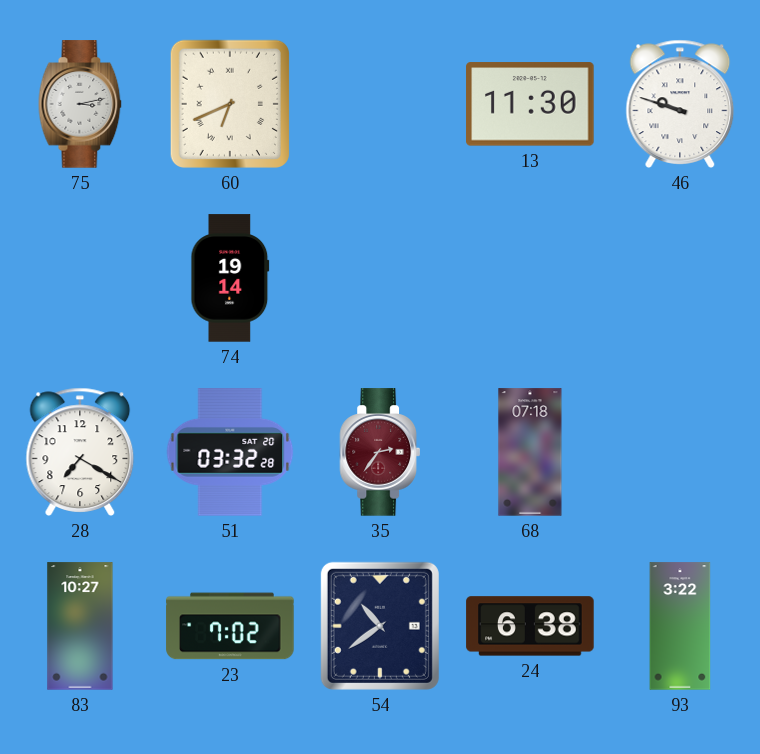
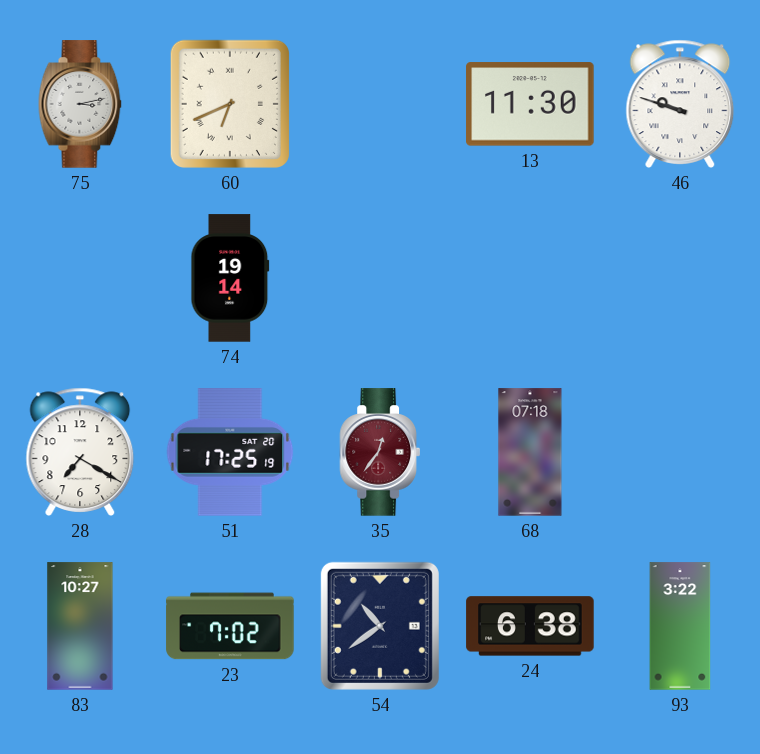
51: 03:32 -> 17:25 (230, 452)
35: 2:36 -> 12:36 (379, 452)
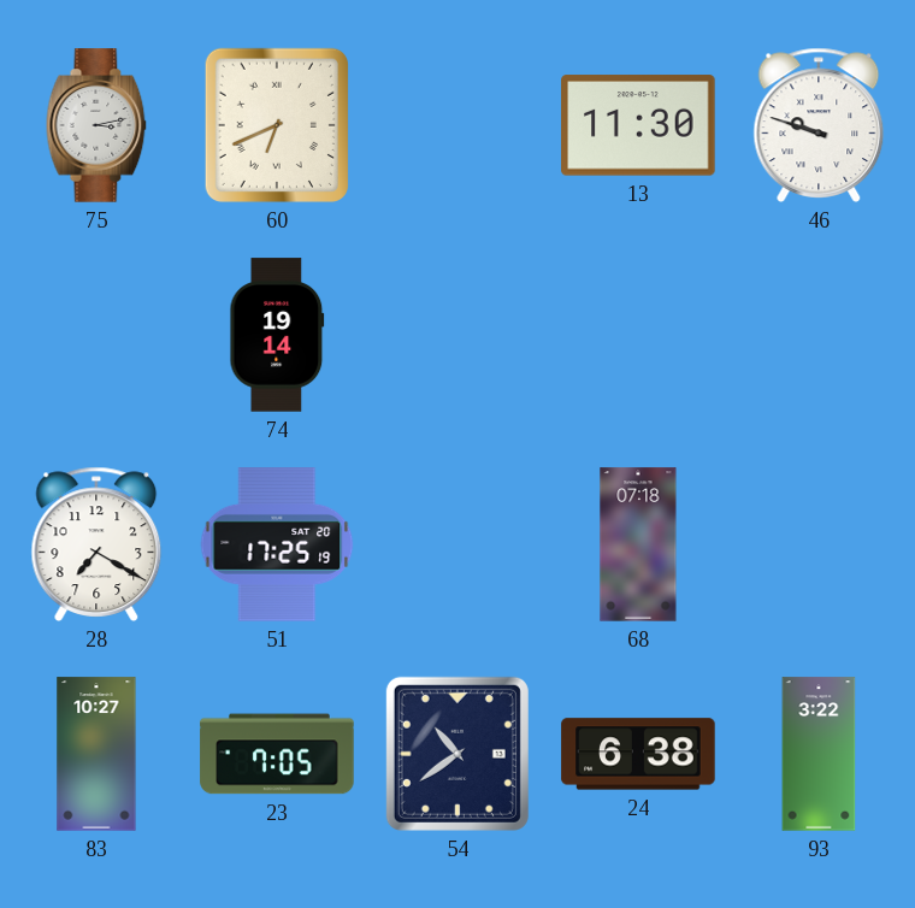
35: 12:36 -> none (379, 452)
23: 7:02 -> 7:05 (277, 754)
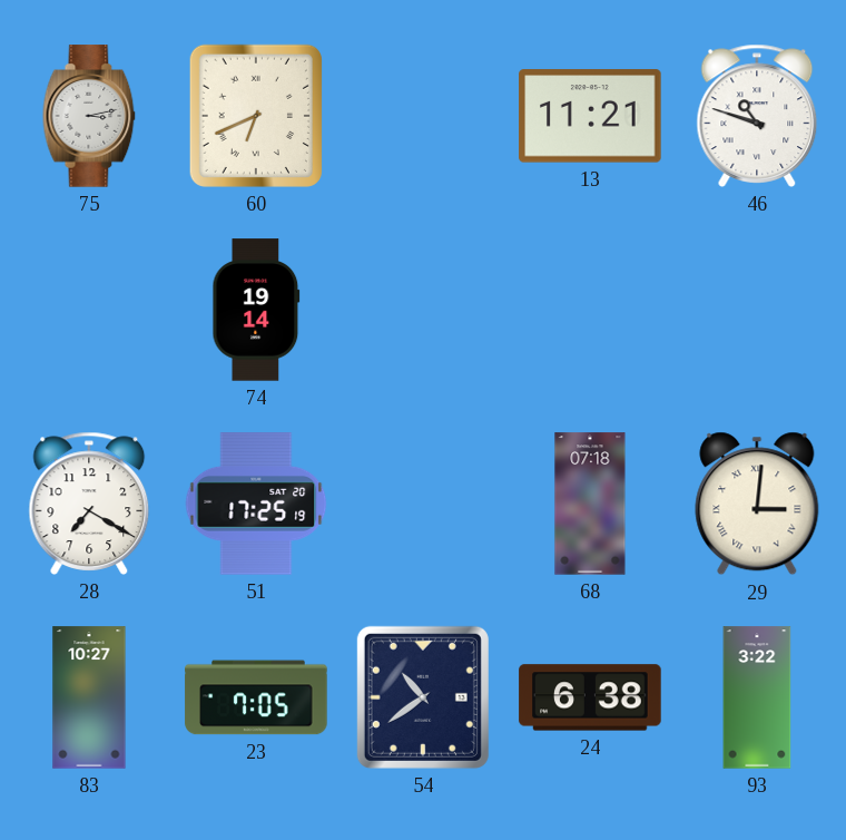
13: 11:30 -> 11:21 (590, 116)
46: 9:48 -> 10:48 (757, 116)
29: none -> 3:01 (757, 504)
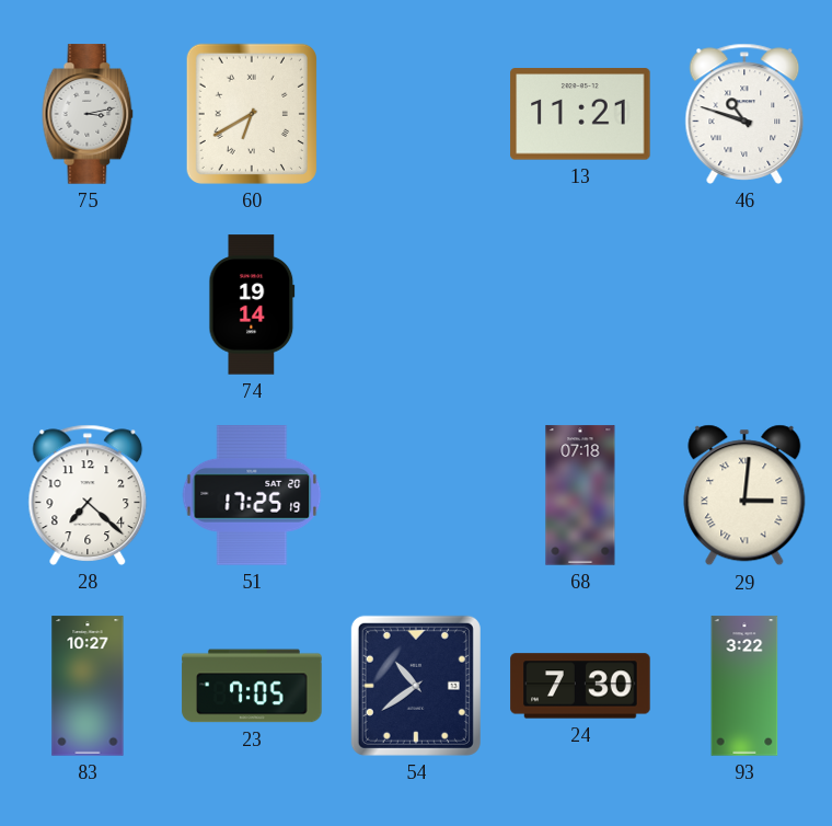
60: 6:41 -> 6:40 (252, 114)
28: 7:20 -> 7:22 (88, 495)
24: 6:38 -> 7:30 (580, 686)
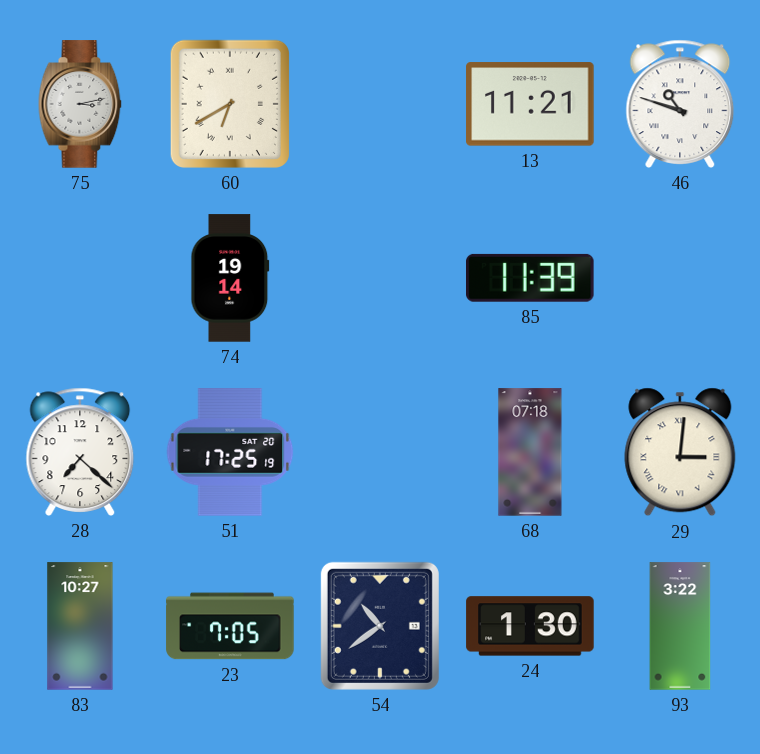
85: none -> 11:39 (531, 278)
24: 7:30 -> 1:30 (530, 626)
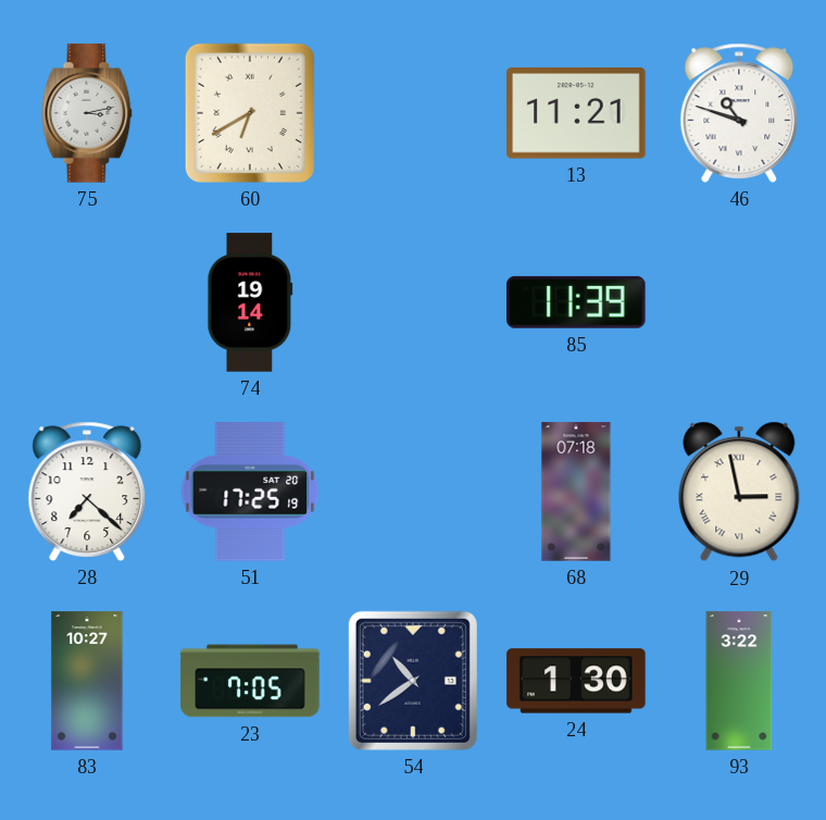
29: 3:01 -> 2:58 (739, 492)
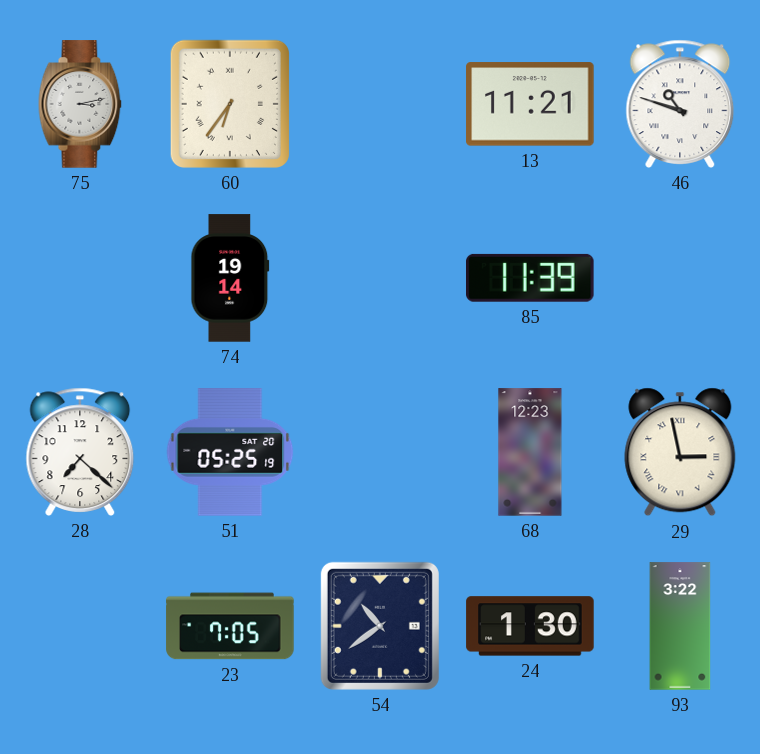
60: 6:40 -> 6:36 (230, 104)
51: 17:25 -> 05:25 (230, 452)
68: 07:18 -> 12:23 (530, 452)
83: 10:27 -> none (87, 681)
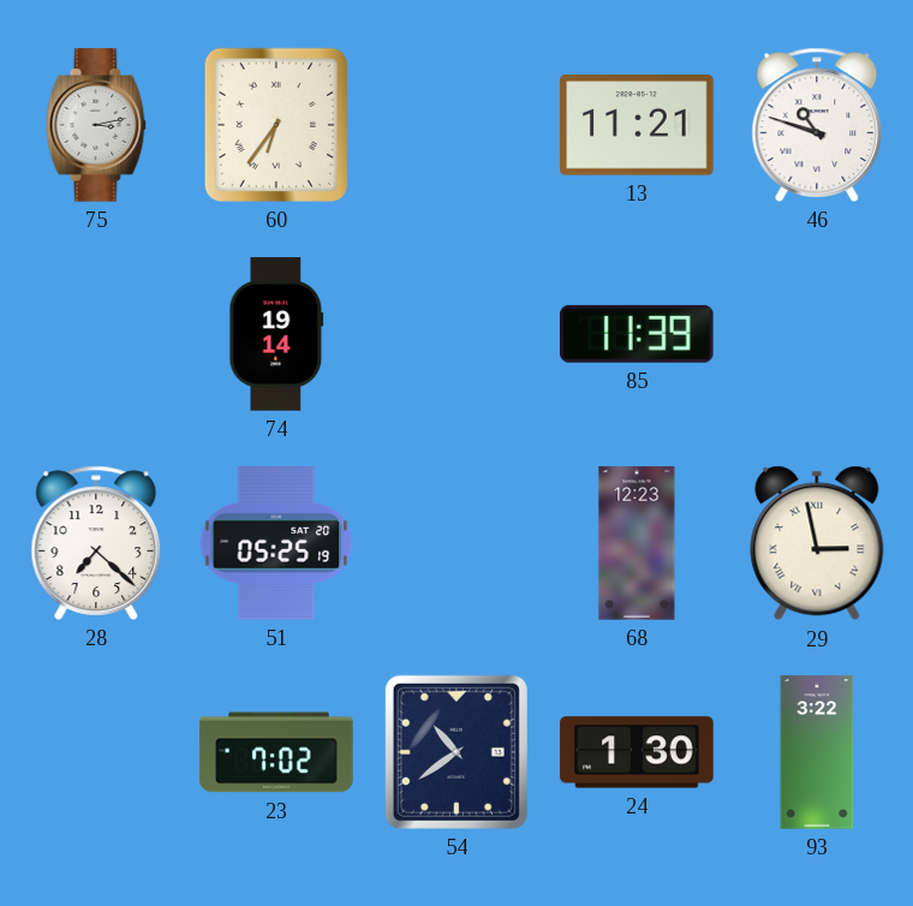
23: 7:05 -> 7:02 (276, 752)
